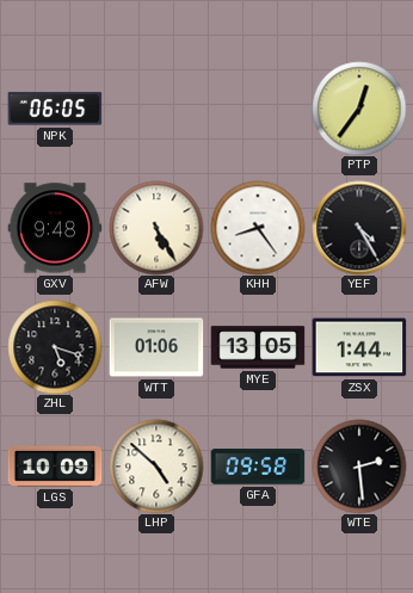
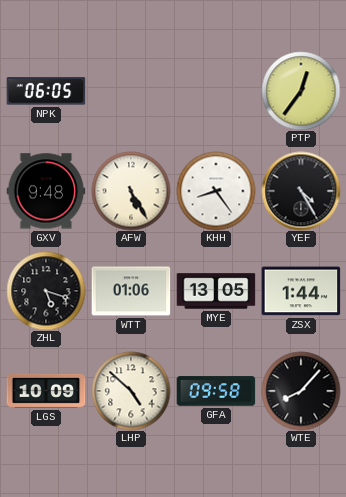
WTE: 2:29 -> 8:07 (301, 391)
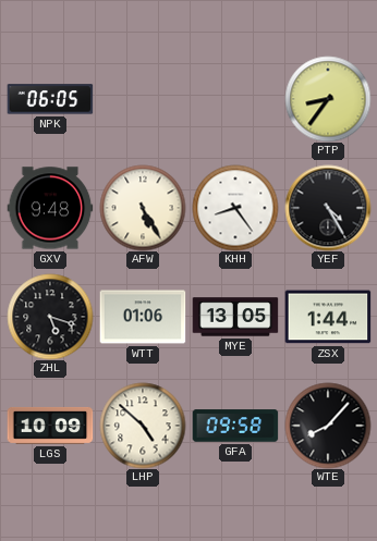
PTP: 12:36 -> 8:36 (328, 99)
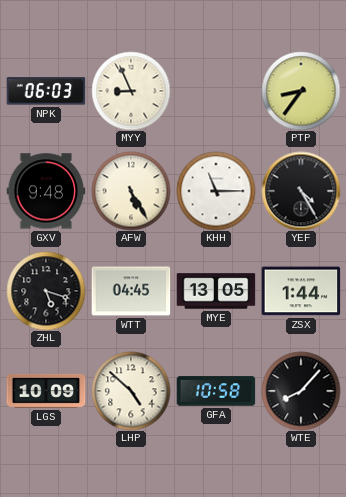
NPK: 06:05 -> 06:03 (46, 91)
MYY: none -> 8:56 (131, 91)
KHH: 8:24 -> 11:15 (216, 191)
WTT: 01:06 -> 04:45 (131, 291)
GFA: 09:58 -> 10:58 (216, 391)
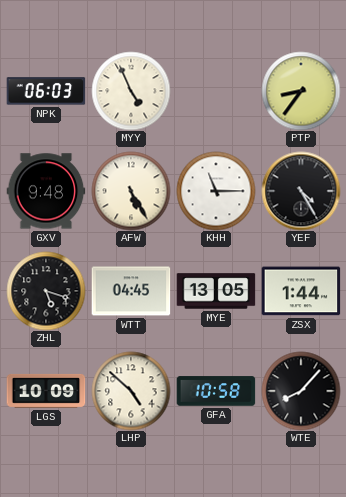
MYY: 8:56 -> 4:56 (131, 91)
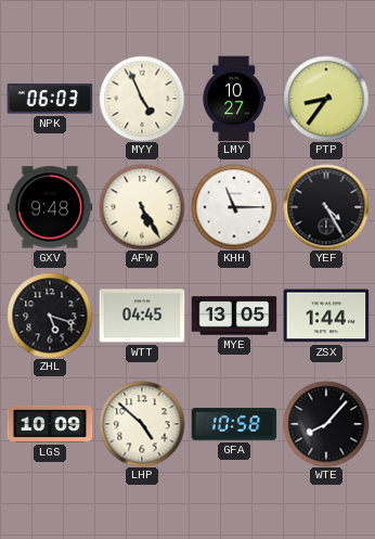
LMY: none -> 10:27 (234, 99)
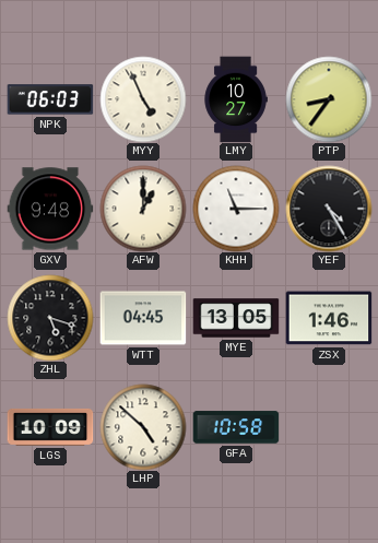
AFW: 5:25 -> 1:00 (143, 209)
ZSX: 1:44 -> 1:46 (329, 318)
WTE: 8:07 -> none (326, 424)
